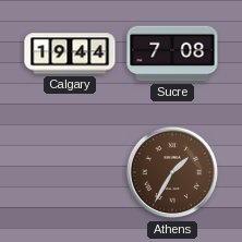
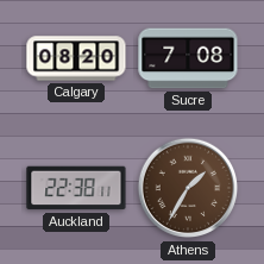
Calgary: 19:44 -> 08:20 (76, 58)
Auckland: none -> 22:38 (76, 188)
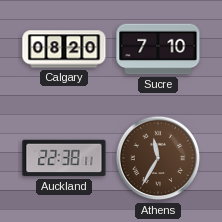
Sucre: 7:08 -> 7:10 (158, 49)
Athens: 1:35 -> 11:35 (158, 158)
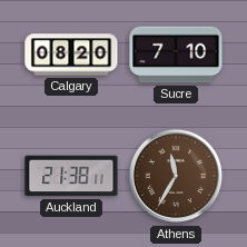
Auckland: 22:38 -> 21:38 (71, 176)
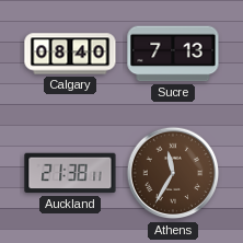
Calgary: 08:20 -> 08:40 (70, 54)
Sucre: 7:10 -> 7:13 (173, 54)
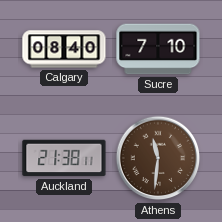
Sucre: 7:13 -> 7:10 (158, 49)
Athens: 11:35 -> 11:31 (158, 158)
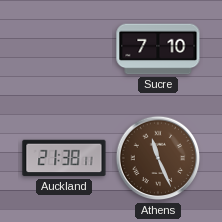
Calgary: 08:40 -> none (64, 49)
Athens: 11:31 -> 11:26 (158, 158)
